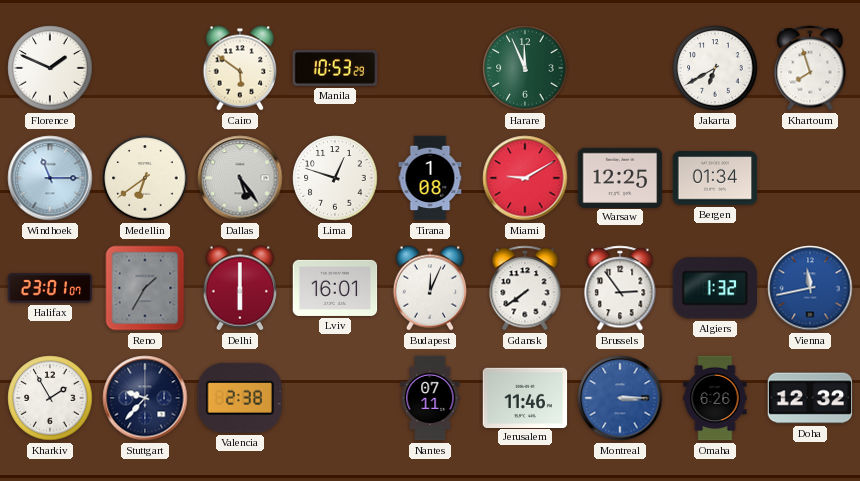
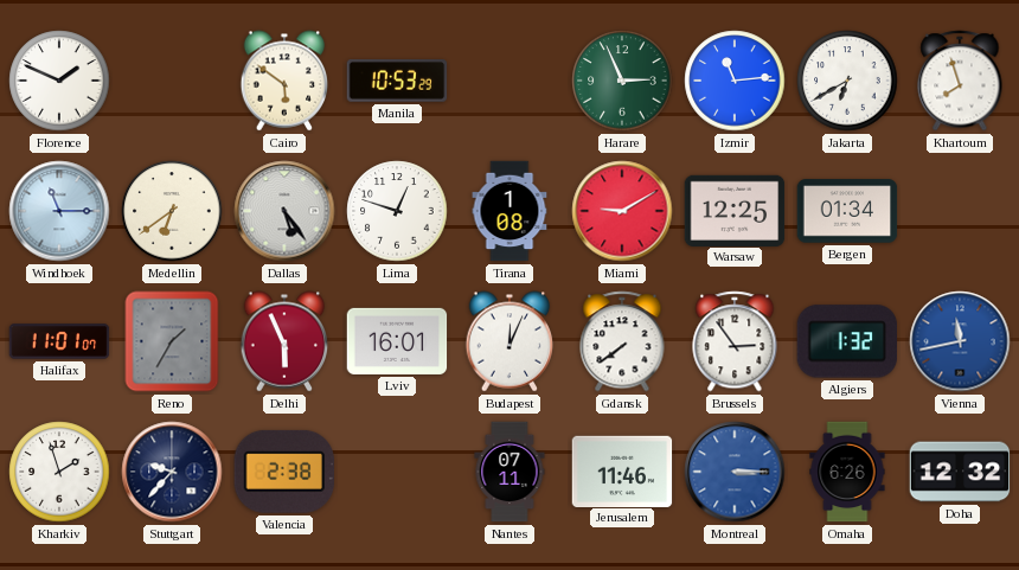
Harare: 11:56 -> 2:56 (622, 81)
Izmir: none -> 11:14 (735, 81)
Halifax: 23:01 -> 11:01 (59, 341)
Delhi: 6:00 -> 5:56 (284, 341)
Kharkiv: 1:55 -> 1:57 (59, 472)
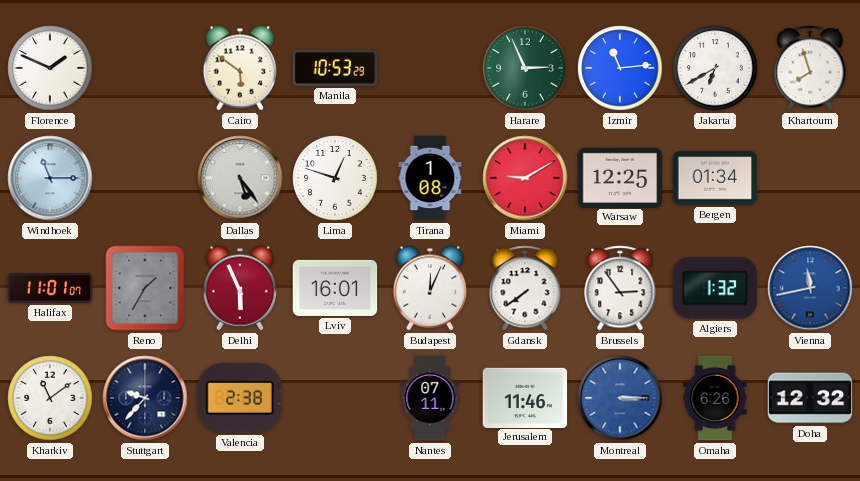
Medellin: 6:39 -> none (172, 211)
Kharkiv: 1:57 -> 11:09 (50, 398)
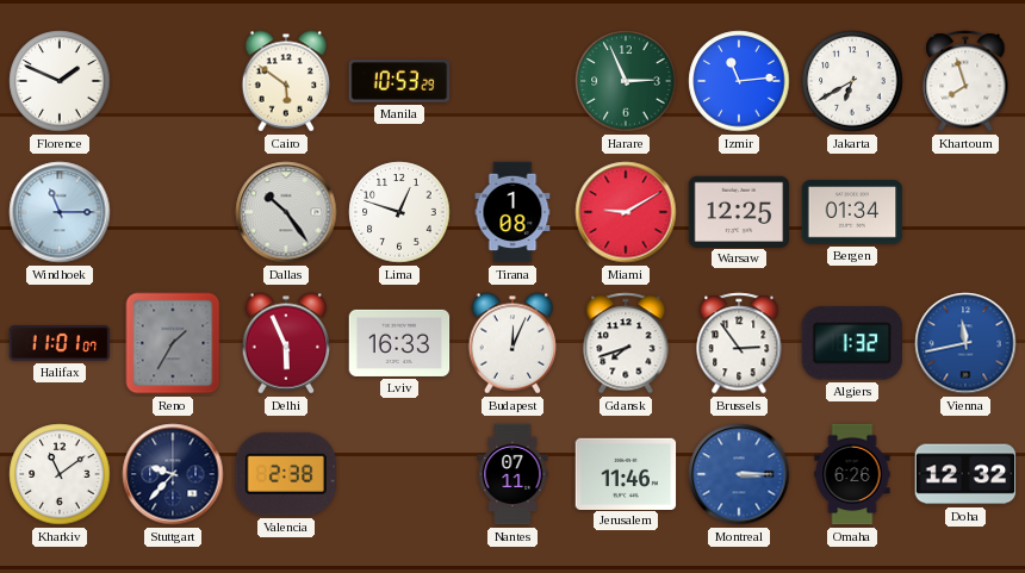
Dallas: 5:24 -> 10:24 (286, 212)
Lviv: 16:01 -> 16:33 (399, 343)
Gdansk: 7:39 -> 7:42 (626, 343)
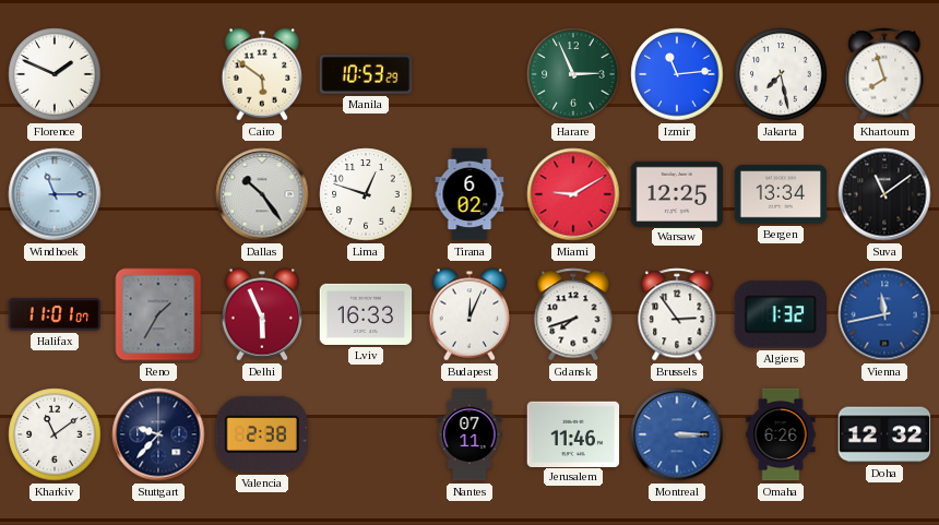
Jakarta: 6:40 -> 7:28 (781, 74)
Tirana: 1:08 -> 6:02 (469, 194)
Bergen: 01:34 -> 13:34 (781, 194)
Suva: none -> 11:09 (884, 194)
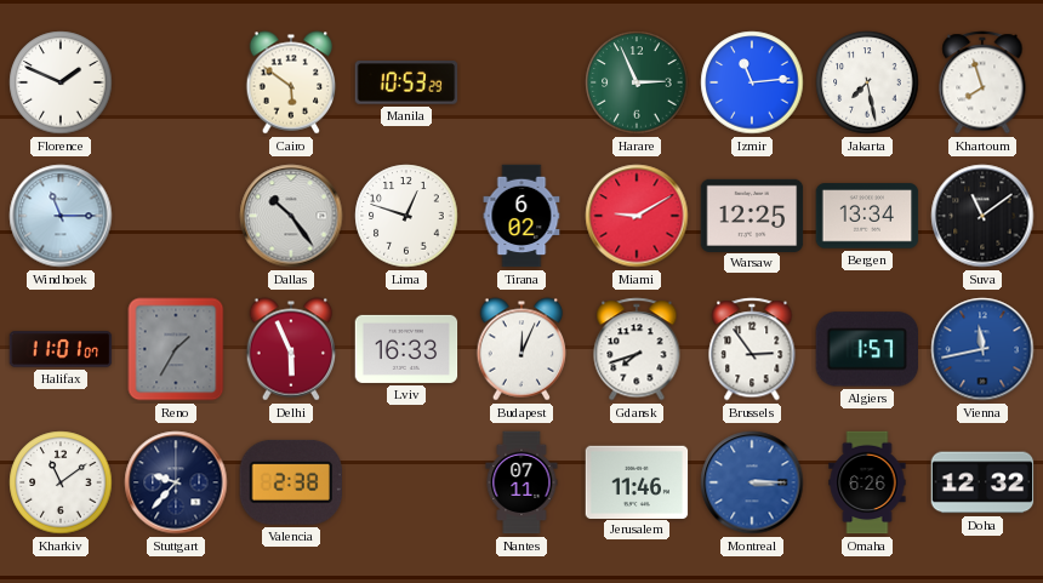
Algiers: 1:32 -> 1:57 (866, 349)
